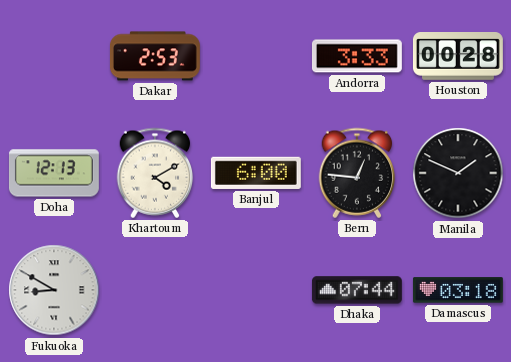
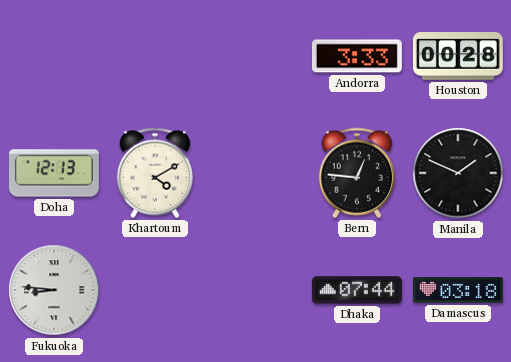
Dakar: 2:53 -> none (155, 56)
Banjul: 6:00 -> none (256, 173)
Fukuoka: 8:50 -> 8:46 (54, 290)
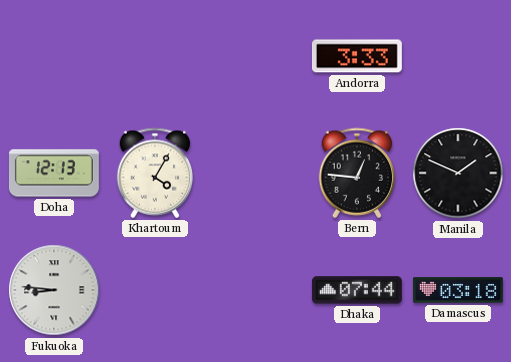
Houston: 00:28 -> none (458, 57)
Khartoum: 4:10 -> 4:05 (155, 173)
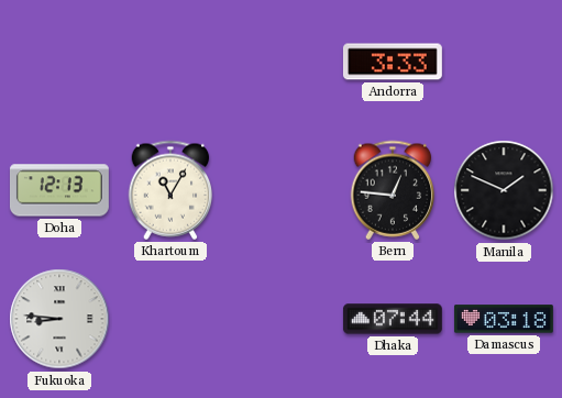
Khartoum: 4:05 -> 11:05 (170, 190)
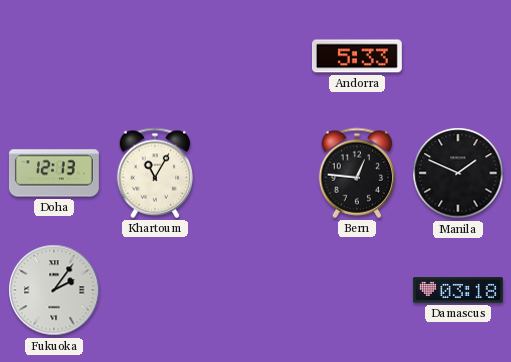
Andorra: 3:33 -> 5:33 (357, 56)
Fukuoka: 8:46 -> 2:06 (54, 290)
Dhaka: 07:44 -> none (393, 319)
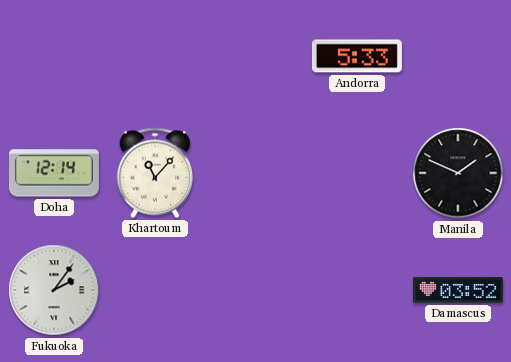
Doha: 12:13 -> 12:14 (54, 173)
Khartoum: 11:05 -> 11:07 (155, 173)
Bern: 12:46 -> none (357, 173)
Damascus: 03:18 -> 03:52 (458, 290)
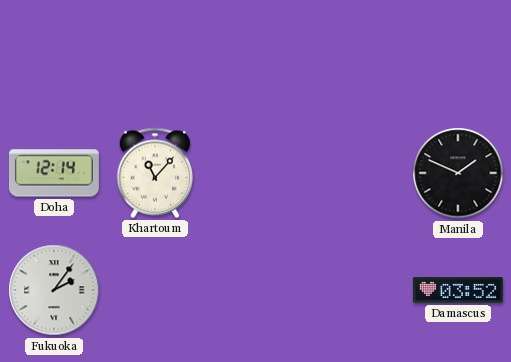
Andorra: 5:33 -> none (357, 56)
